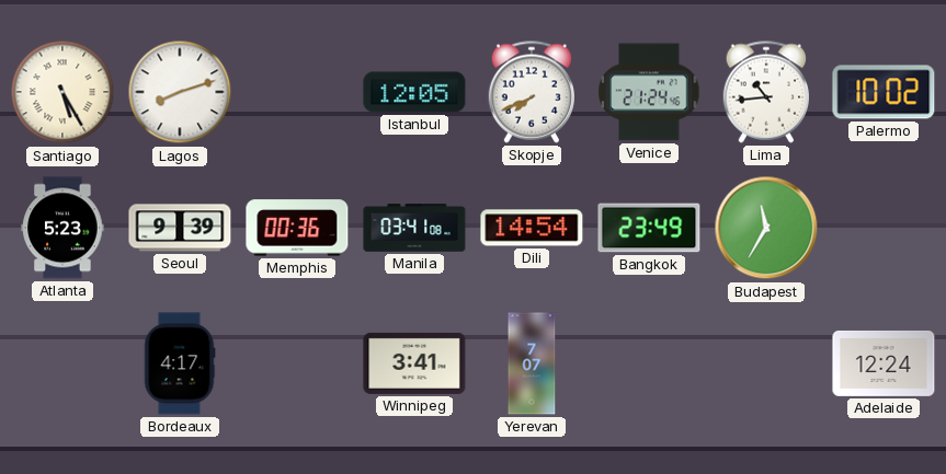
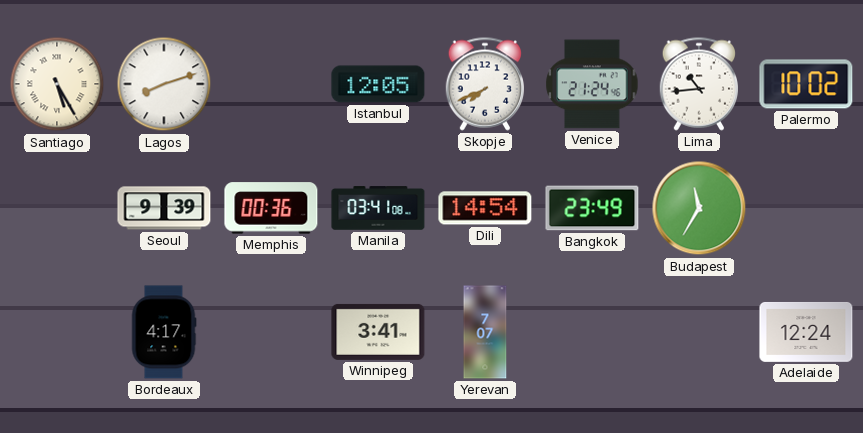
Atlanta: 5:23 -> none (62, 228)
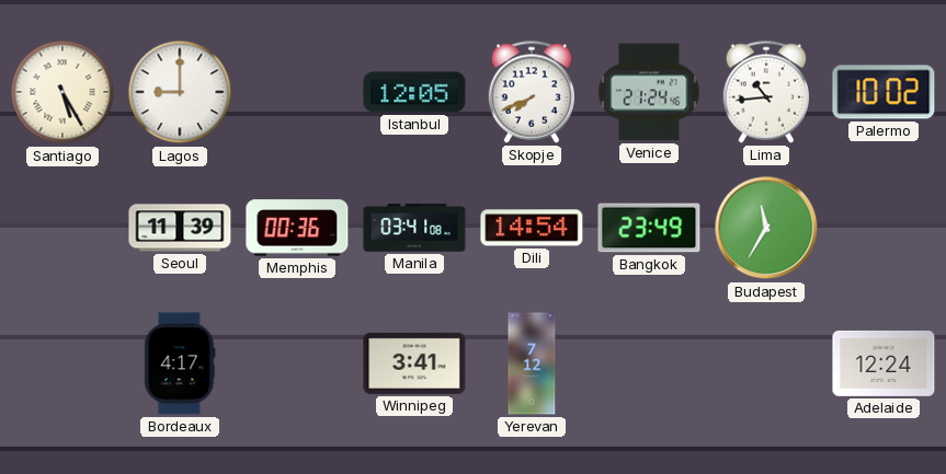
Lagos: 8:12 -> 9:00 (180, 92)
Seoul: 9:39 -> 11:39 (180, 228)
Yerevan: 7:07 -> 7:12 (532, 363)
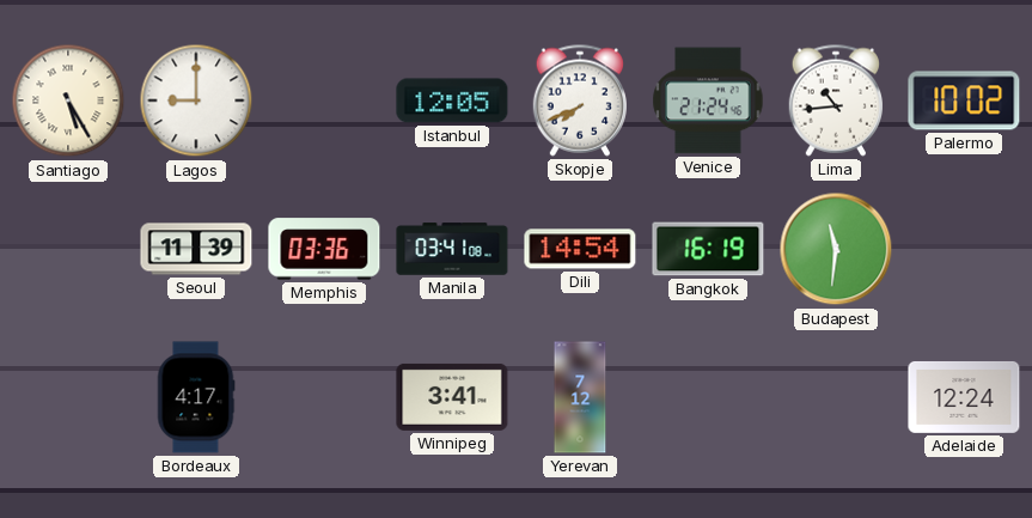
Memphis: 00:36 -> 03:36 (324, 249)
Bangkok: 23:49 -> 16:19 (708, 249)
Budapest: 11:35 -> 11:31 (836, 249)
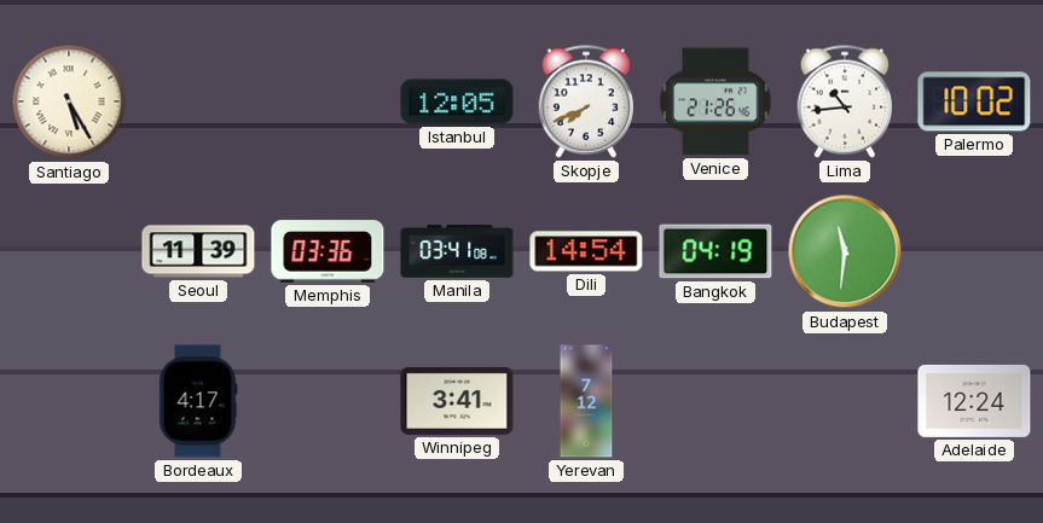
Lagos: 9:00 -> none (196, 100)
Venice: 21:24 -> 21:26 (715, 101)
Bangkok: 16:19 -> 04:19 (715, 251)
